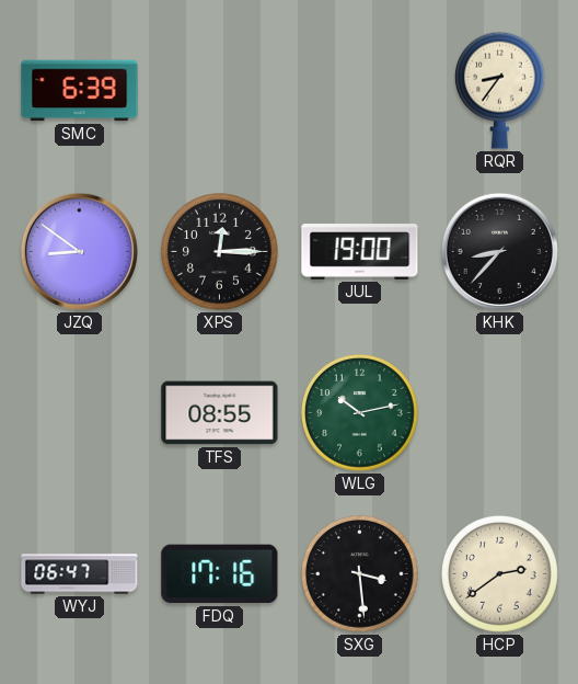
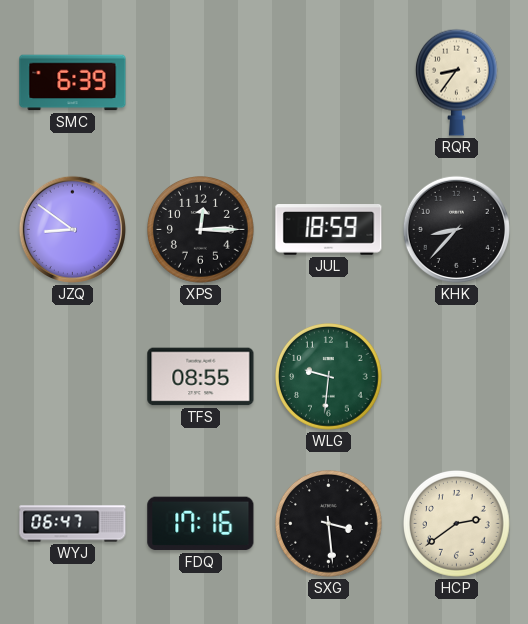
JUL: 19:00 -> 18:59 (329, 230)
WLG: 10:13 -> 9:31 (329, 377)
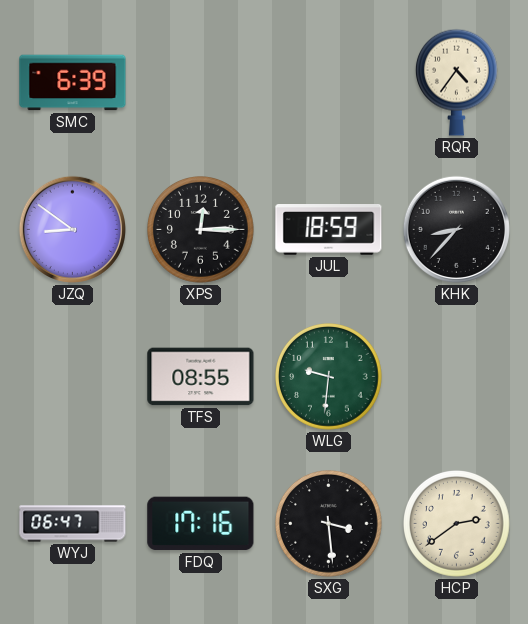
RQR: 8:36 -> 4:36 (456, 82)
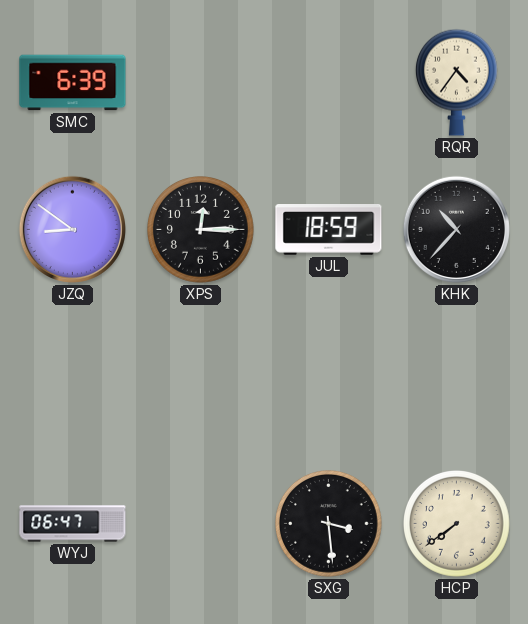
KHK: 8:37 -> 10:37 (456, 229)
TFS: 08:55 -> none (201, 377)
WLG: 9:31 -> none (329, 377)
FDQ: 17:16 -> none (201, 524)
HCP: 2:39 -> 7:39 (457, 524)
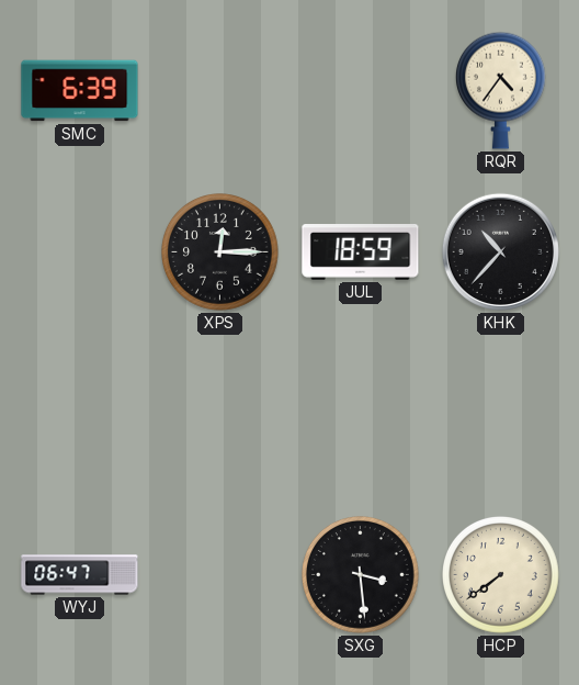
JZQ: 8:51 -> none (72, 229)
